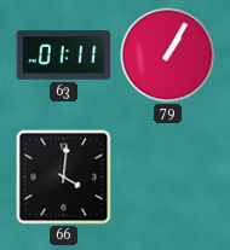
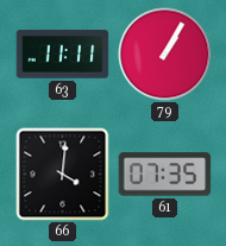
63: 01:11 -> 11:11 (63, 55)
61: none -> 07:35 (165, 175)
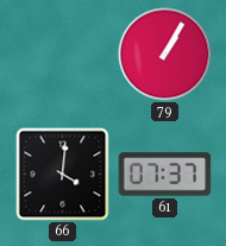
63: 11:11 -> none (63, 55)
61: 07:35 -> 07:37 (165, 175)
